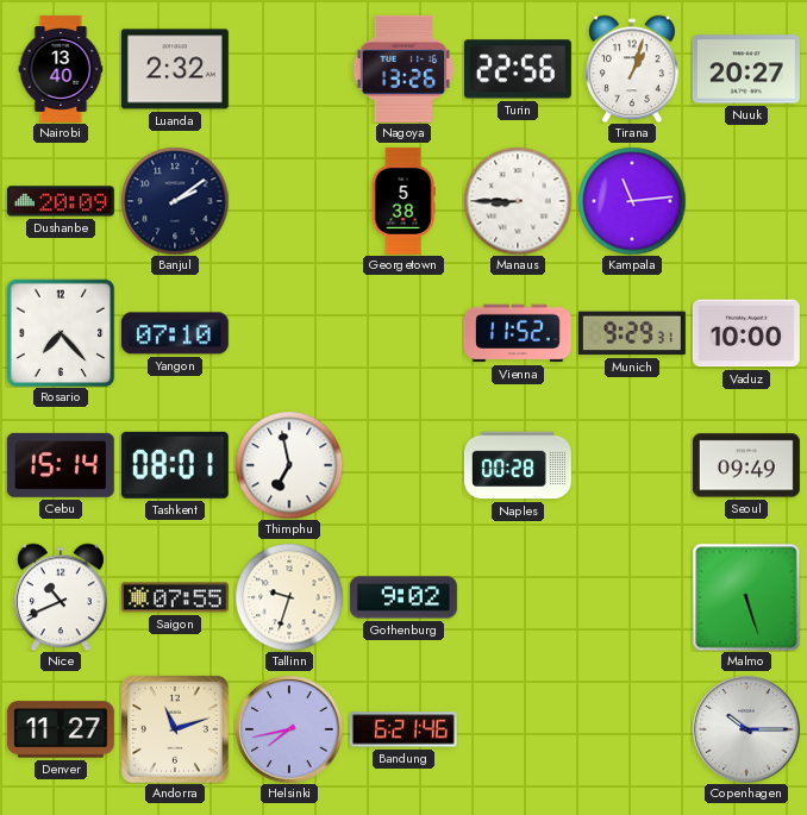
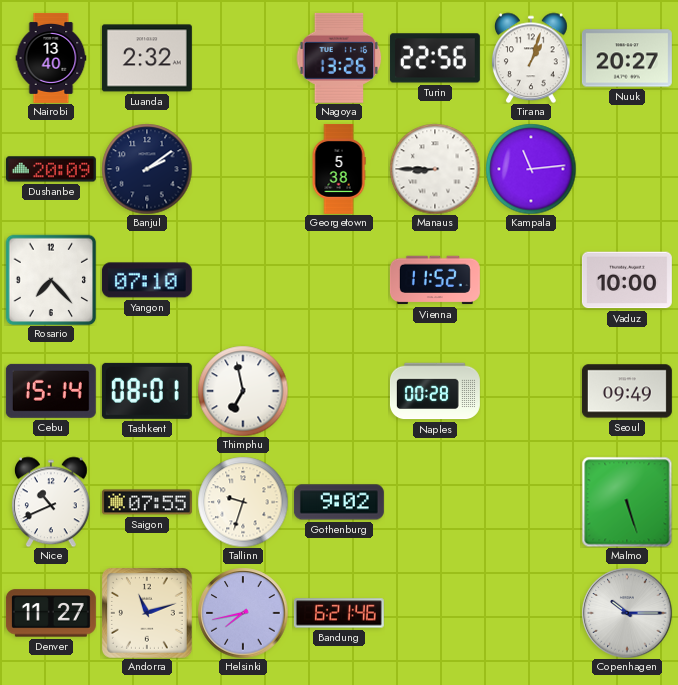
Munich: 9:29 -> none (632, 333)
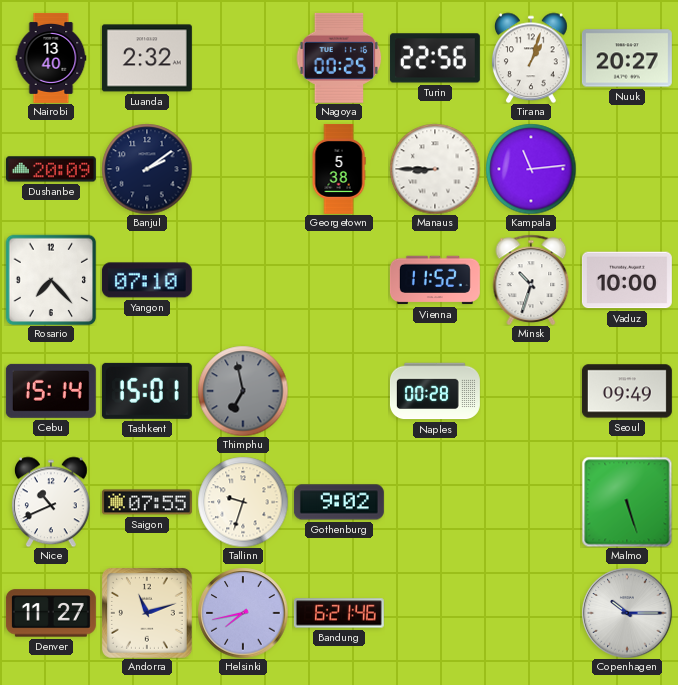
Nagoya: 13:26 -> 00:25 (339, 58)
Minsk: none -> 10:33 (531, 280)
Tashkent: 08:01 -> 15:01 (147, 391)
Thimphu dial: white -> grey (243, 391)
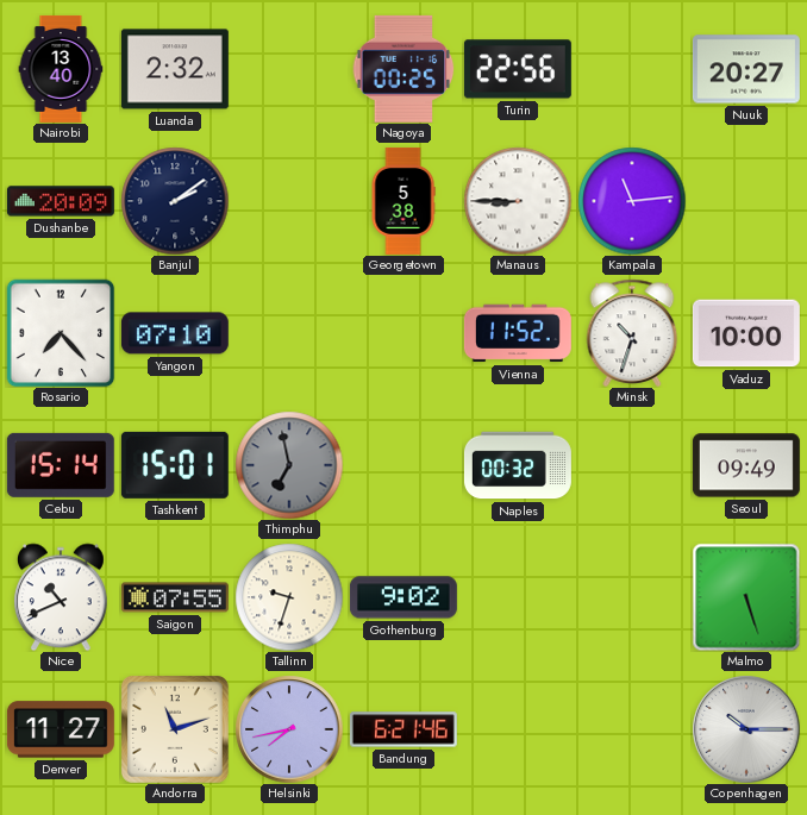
Tirana: 1:03 -> none (531, 58)
Naples: 00:28 -> 00:32 (518, 465)
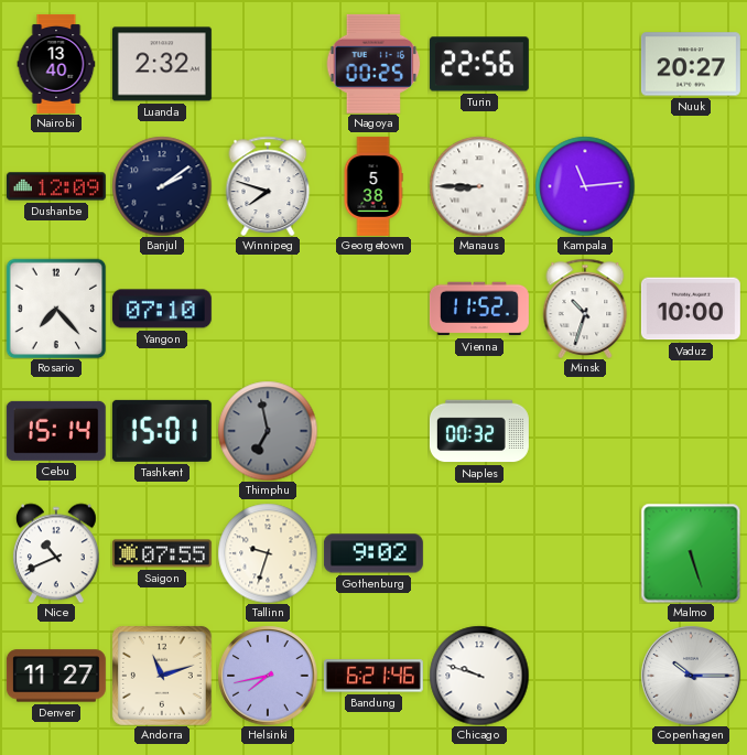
Dushanbe: 20:09 -> 12:09 (56, 186)
Winnipeg: none -> 7:48 (268, 186)
Seoul: 09:49 -> none (746, 465)
Chicago: none -> 9:48 (479, 676)
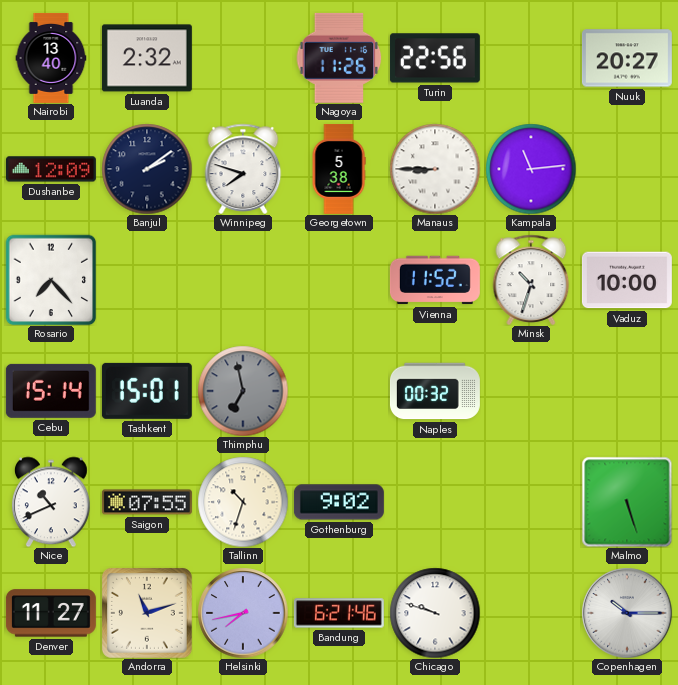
Nagoya: 00:25 -> 11:26 (339, 58)
Yangon: 07:10 -> none (162, 309)
Tallinn: 9:33 -> 10:33 (243, 502)
